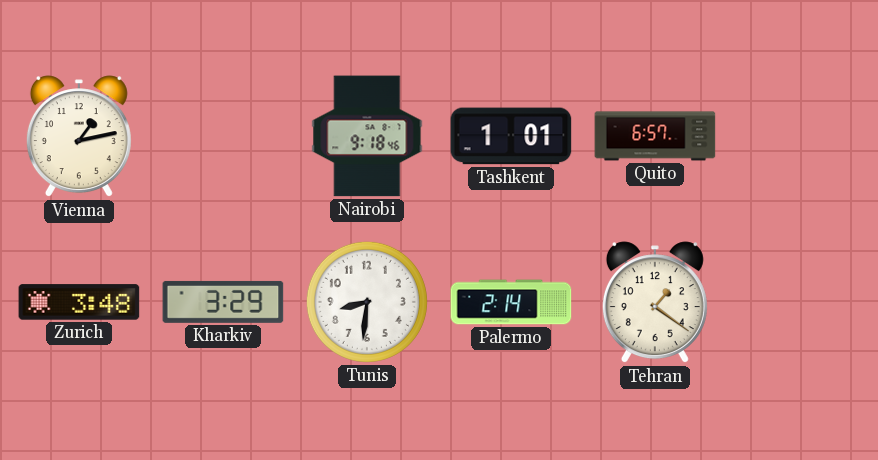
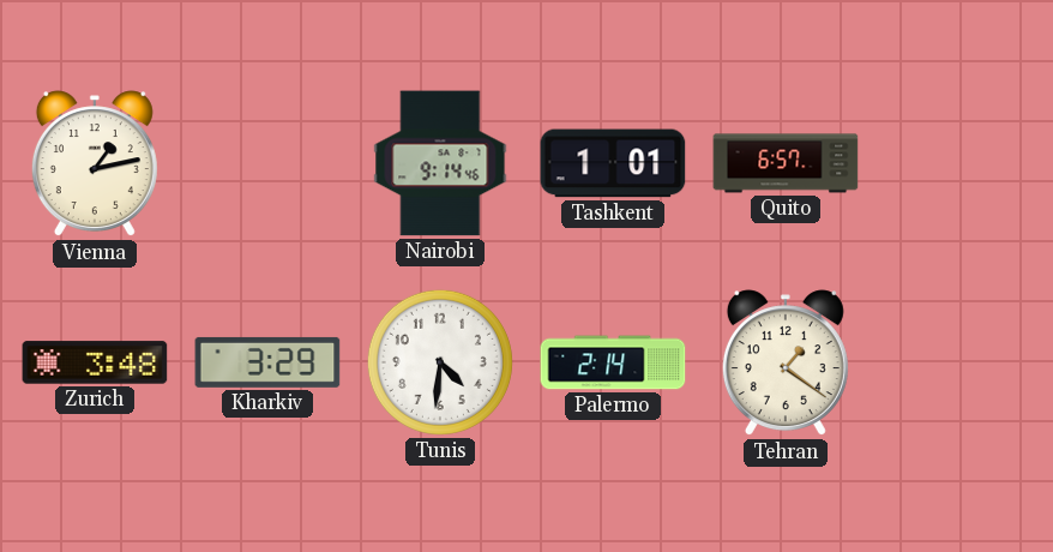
Nairobi: 9:18 -> 9:14 (440, 163)
Tunis: 8:31 -> 4:31 (440, 362)
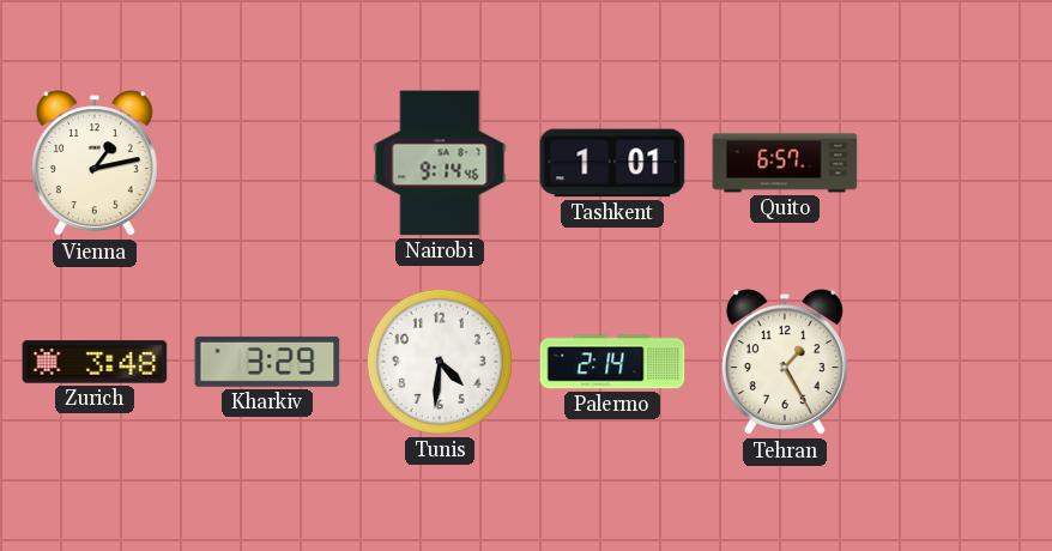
Tehran: 1:21 -> 1:25 (785, 363)
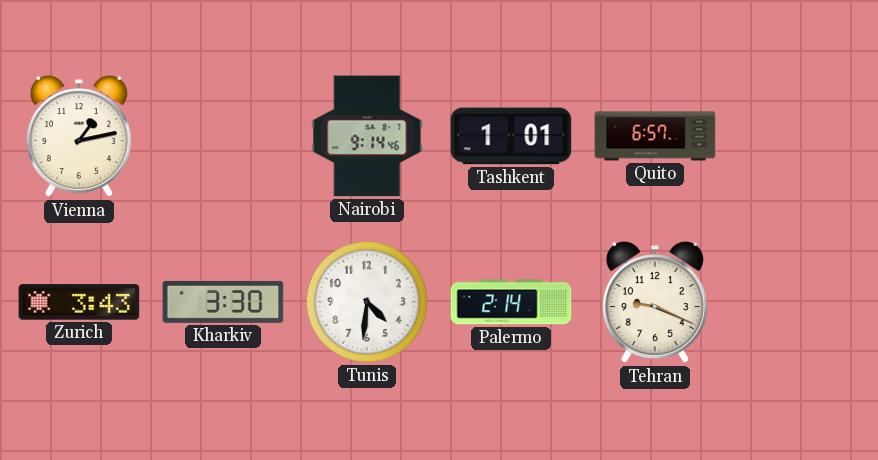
Zurich: 3:48 -> 3:43 (79, 302)
Kharkiv: 3:29 -> 3:30 (223, 302)
Tehran: 1:25 -> 9:19 (655, 303)
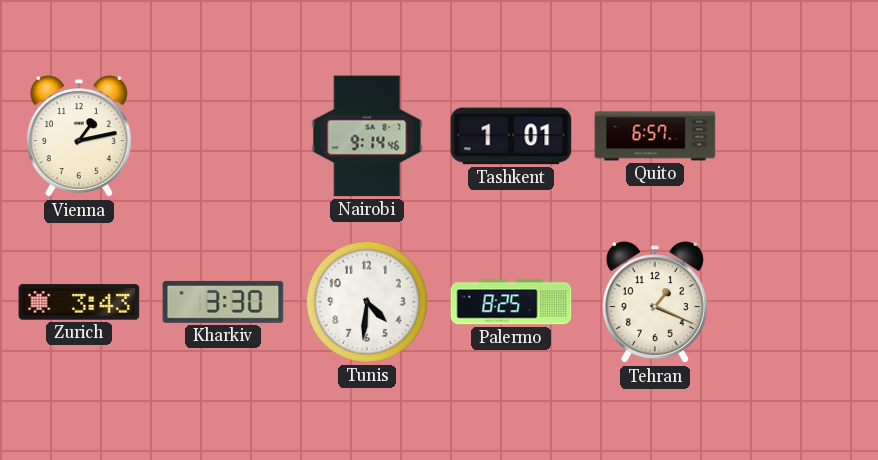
Palermo: 2:14 -> 8:25 (511, 302)
Tehran: 9:19 -> 1:19 (655, 303)
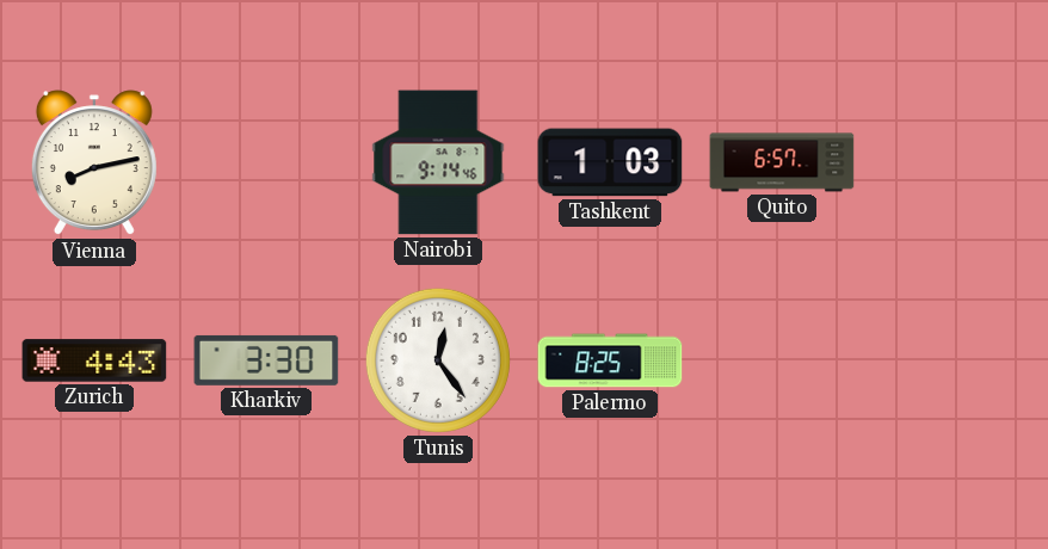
Vienna: 1:13 -> 8:13 (94, 164)
Tashkent: 1:01 -> 1:03 (610, 162)
Zurich: 3:43 -> 4:43 (94, 360)
Tunis: 4:31 -> 12:24 (438, 360)
Tehran: 1:19 -> none (655, 303)
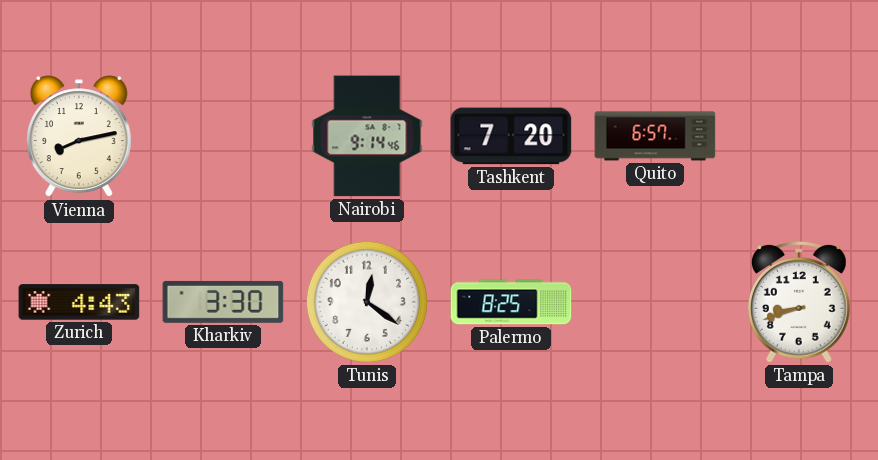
Tashkent: 1:03 -> 7:20 (511, 136)
Tunis: 12:24 -> 12:21 (367, 302)
Tampa: none -> 8:42 (800, 303)
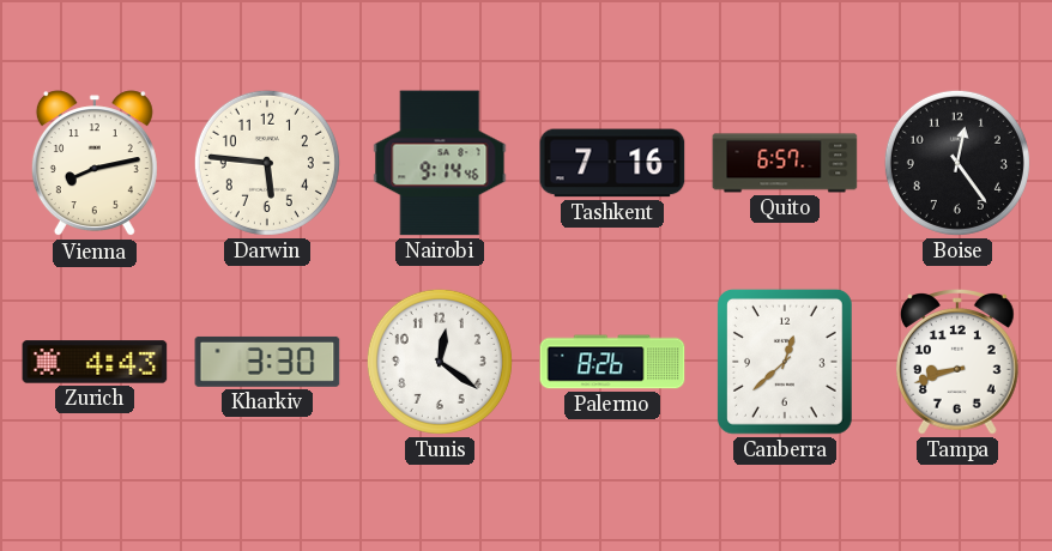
Darwin: none -> 5:46 (267, 163)
Tashkent: 7:20 -> 7:16 (612, 163)
Boise: none -> 12:24 (957, 163)
Palermo: 8:25 -> 8:26 (612, 362)
Canberra: none -> 12:38 (785, 362)
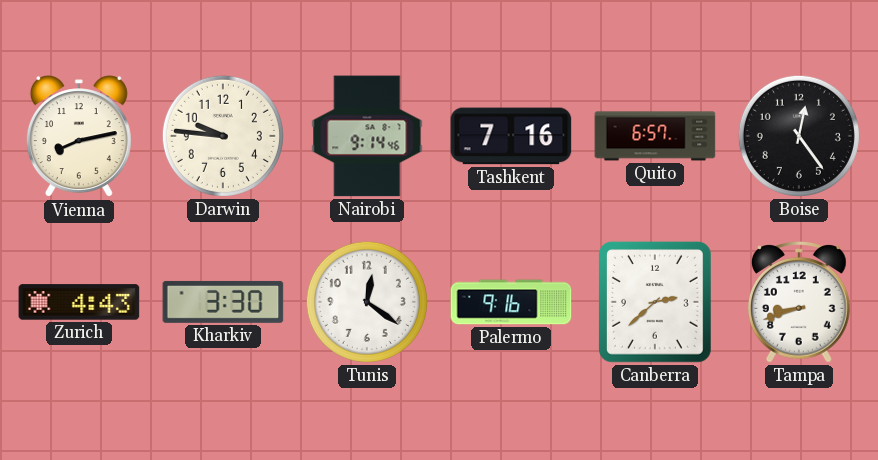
Darwin: 5:46 -> 9:46 (223, 136)
Palermo: 8:26 -> 9:16 (511, 302)
Canberra: 12:38 -> 2:38 (655, 302)
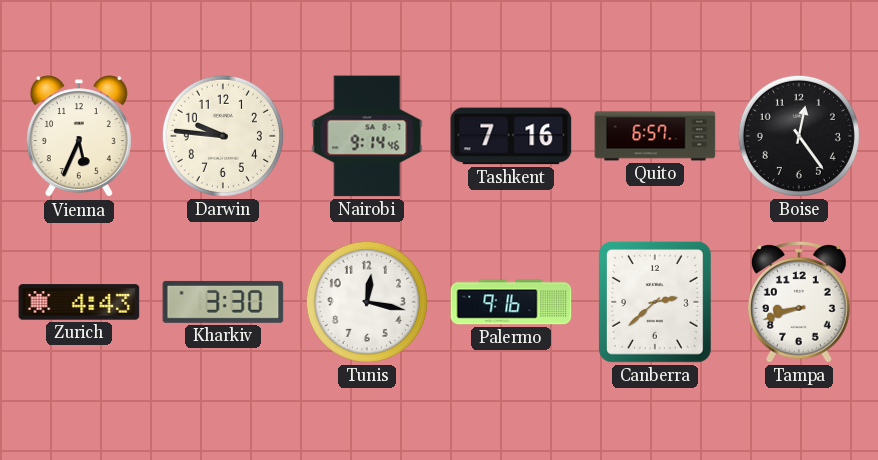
Vienna: 8:13 -> 5:34 (79, 137)
Tunis: 12:21 -> 12:17 (367, 302)
